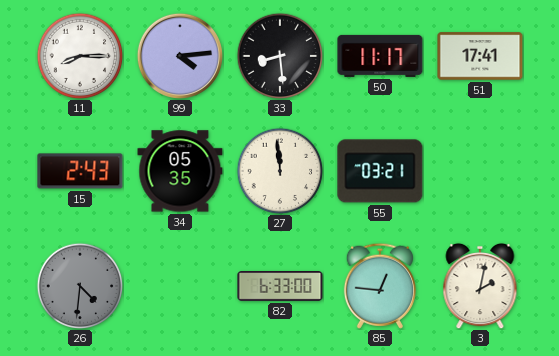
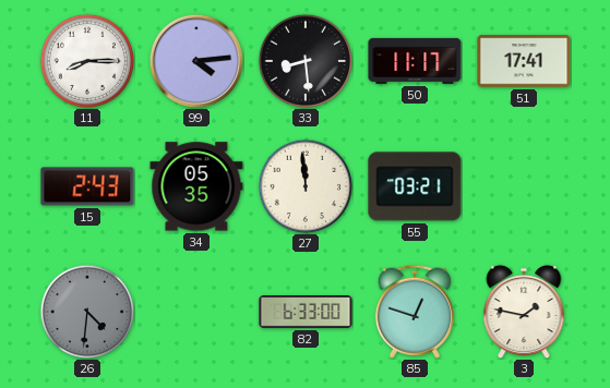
85: 12:46 -> 12:48 (415, 312)
3: 2:02 -> 1:47 (524, 312)
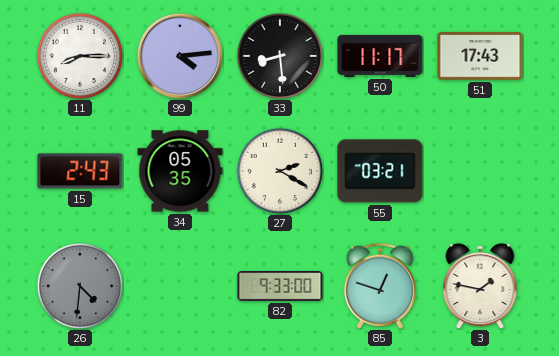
51: 17:41 -> 17:43 (480, 56)
27: 11:59 -> 2:20 (280, 171)
82: 6:33 -> 9:33 (280, 287)
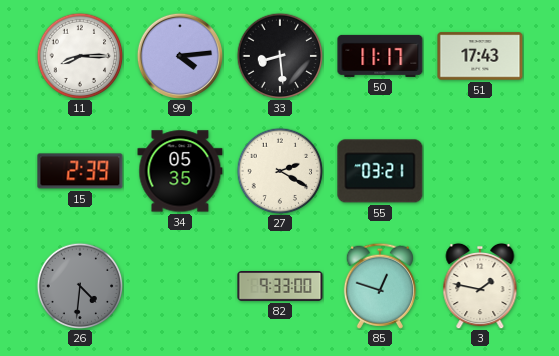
15: 2:43 -> 2:39 (80, 171)
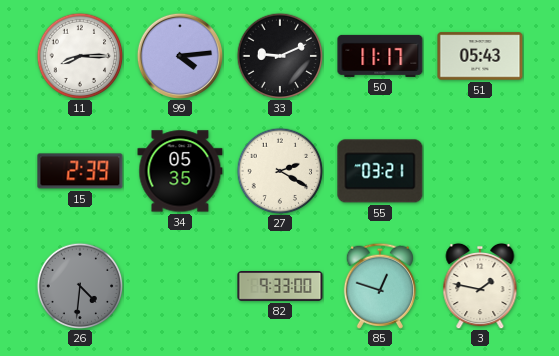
33: 8:29 -> 9:11 (280, 56)
51: 17:43 -> 05:43 (480, 56)
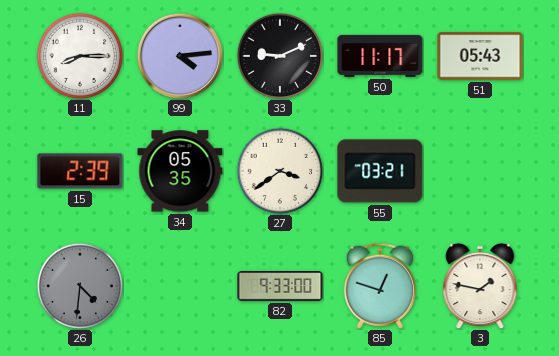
27: 2:20 -> 3:39 (280, 171)
